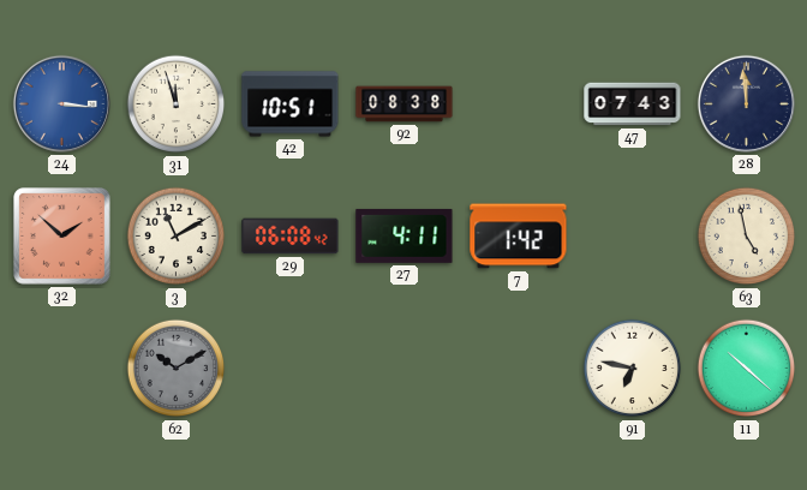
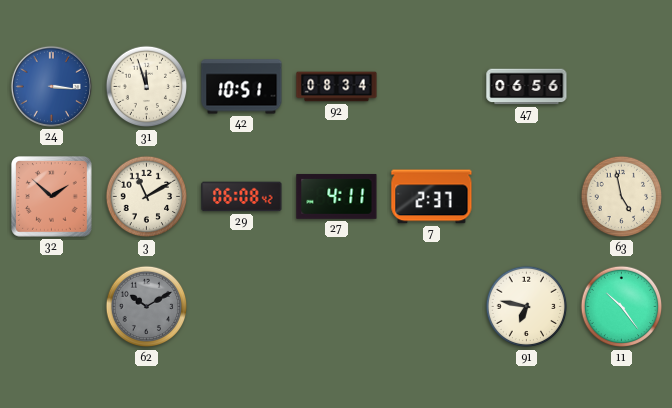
92: 08:38 -> 08:34 (337, 87)
47: 07:43 -> 06:56 (527, 87)
28: 11:59 -> none (746, 103)
7: 1:42 -> 2:37 (432, 197)
11: 10:22 -> 10:24 (622, 307)
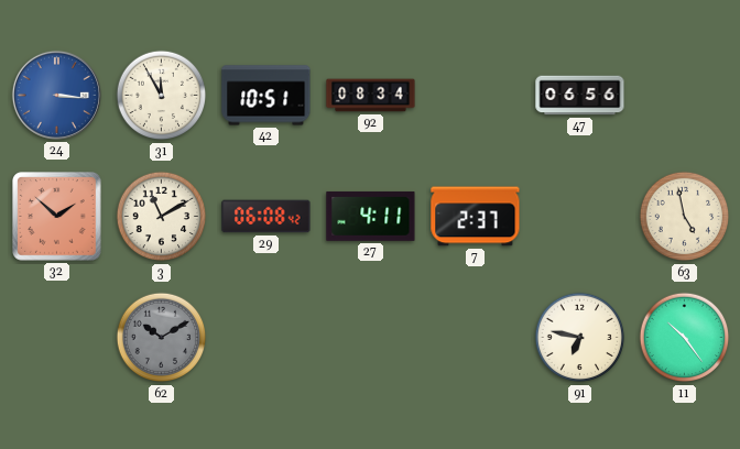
31: 11:57 -> 11:55 (162, 96)
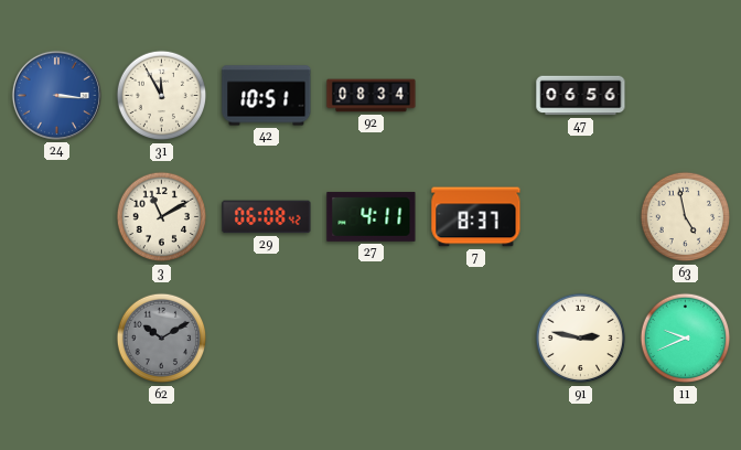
32: 1:52 -> none (57, 217)
7: 2:37 -> 8:37 (476, 217)
91: 6:47 -> 2:47 (581, 339)
11: 10:24 -> 9:41 (686, 339)
